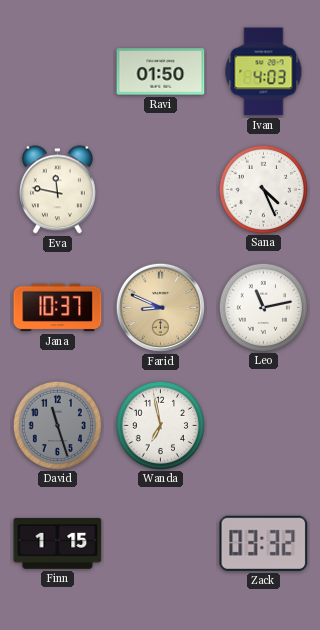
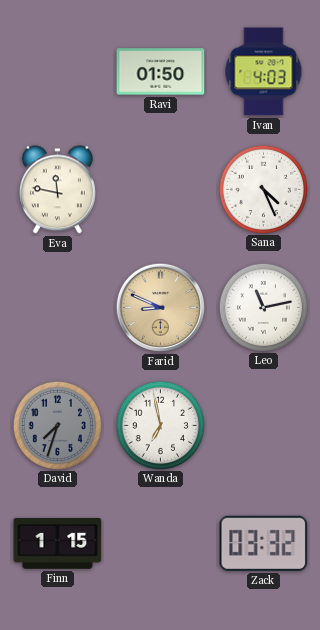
Jana: 10:37 -> none (58, 308)
David: 11:27 -> 7:33 (57, 425)
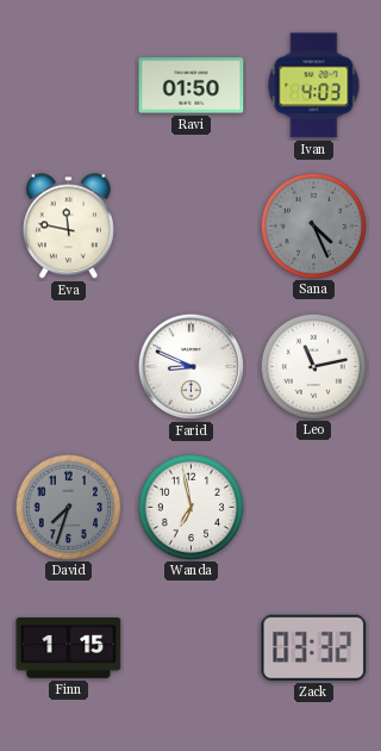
Sana dial: white -> grey (313, 225)
Farid dial: champagne -> white (190, 366)
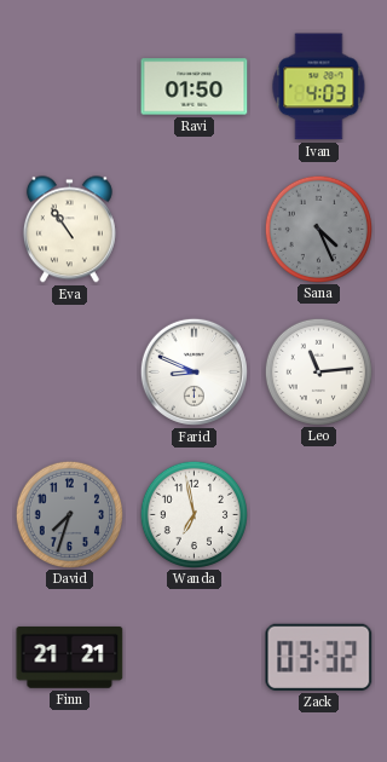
Eva: 11:47 -> 10:54 (69, 230)
Leo: 11:13 -> 11:14 (318, 371)
Finn: 1:15 -> 21:21 (70, 657)
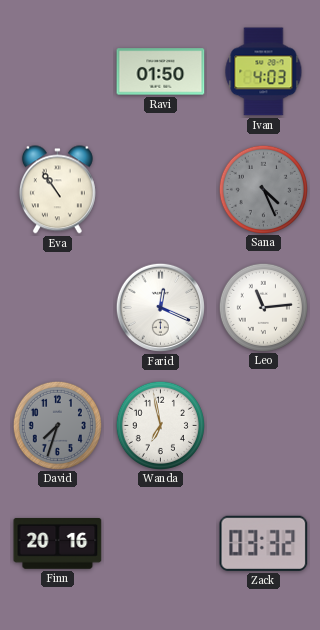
Farid: 8:49 -> 12:19 (160, 307)
Finn: 21:21 -> 20:16 (58, 543)
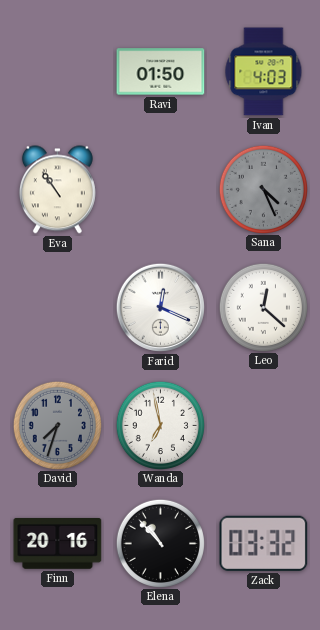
Leo: 11:14 -> 12:22 (263, 307)
Elena: none -> 10:53 (160, 543)
